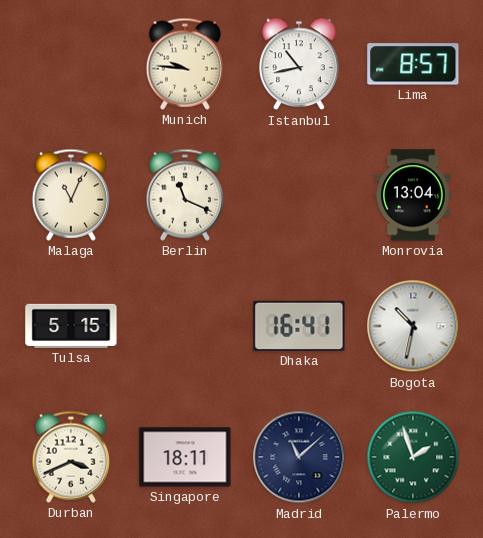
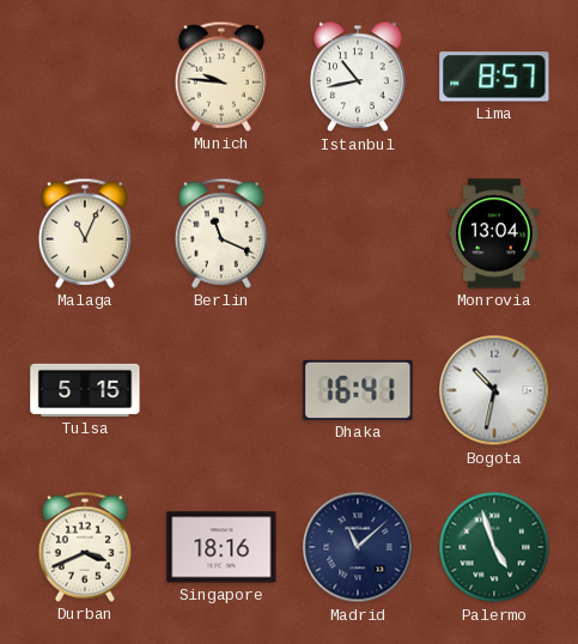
Singapore: 18:11 -> 18:16 (221, 547)
Palermo: 1:57 -> 4:57 (494, 547)
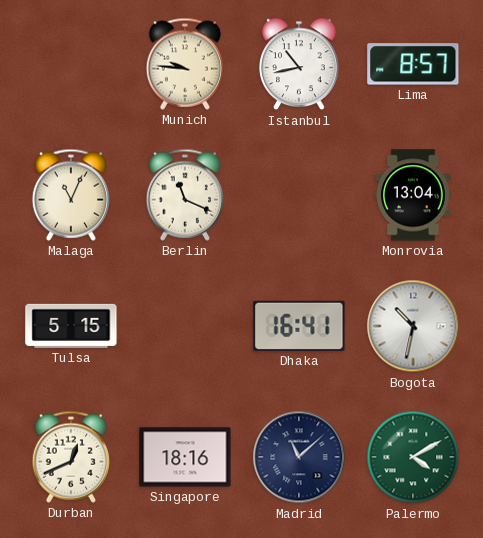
Durban: 3:41 -> 12:41 (70, 457)
Palermo: 4:57 -> 4:10 (413, 457)
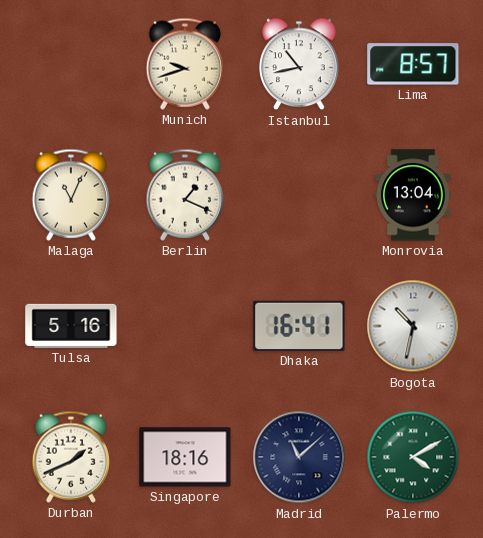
Munich: 9:46 -> 9:42 (184, 64)
Berlin: 11:19 -> 1:19 (184, 195)
Tulsa: 5:15 -> 5:16 (71, 326)
Durban: 12:41 -> 1:41 (70, 457)
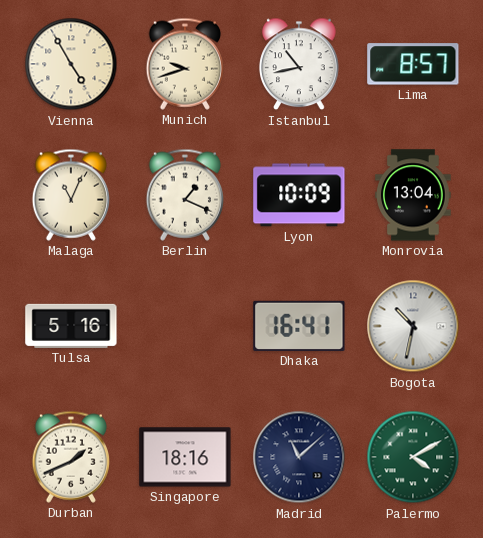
Vienna: none -> 4:55 (71, 64)
Lyon: none -> 10:09 (299, 195)
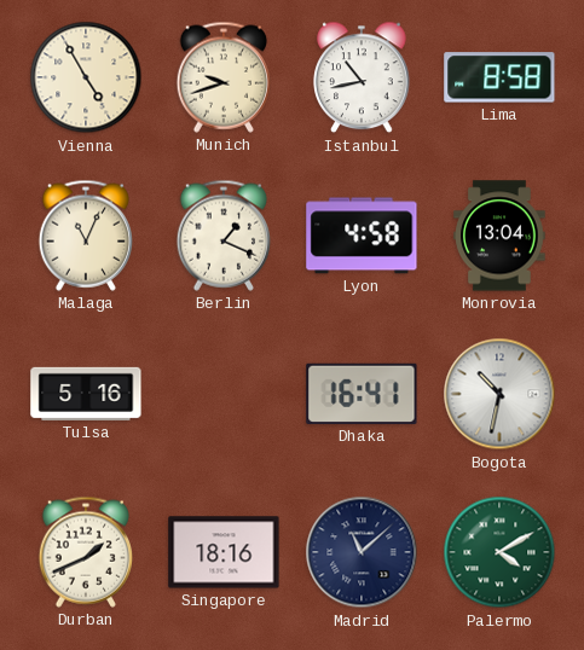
Lima: 8:57 -> 8:58 (499, 77)
Lyon: 10:09 -> 4:58 (362, 236)
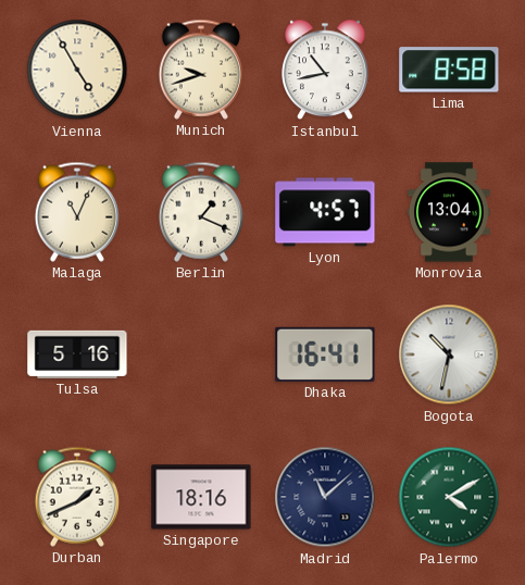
Lyon: 4:58 -> 4:57 (325, 212)
